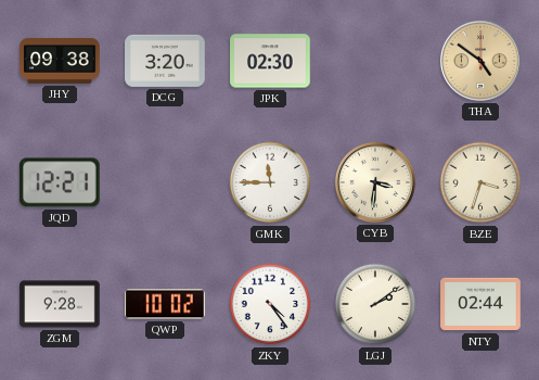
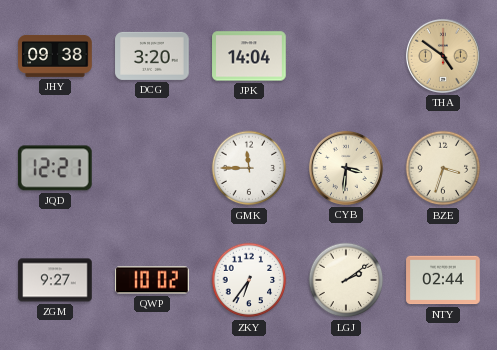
JPK: 02:30 -> 14:04 (249, 56)
ZGM: 9:28 -> 9:27 (55, 280)
ZKY: 4:24 -> 6:36 (249, 280)
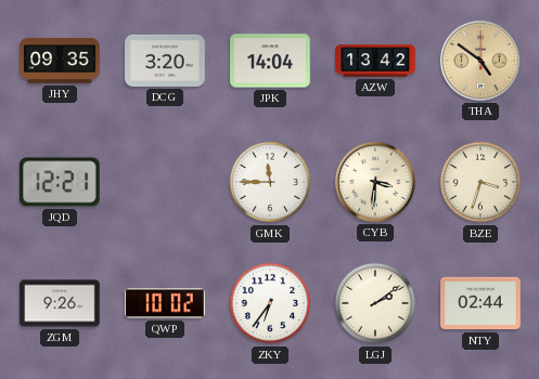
JHY: 09:38 -> 09:35 (60, 61)
AZW: none -> 13:42 (375, 61)
ZGM: 9:27 -> 9:26 (60, 303)
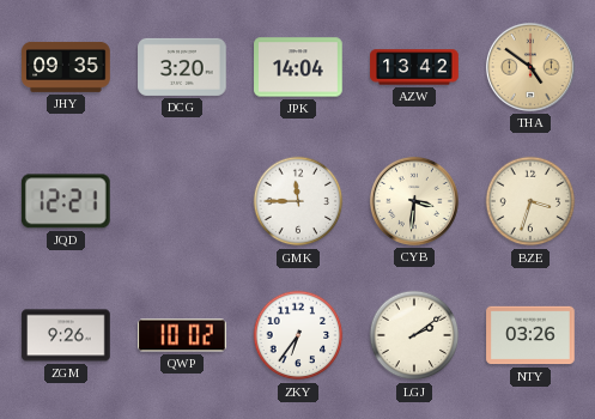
NTY: 02:44 -> 03:26 (530, 335)
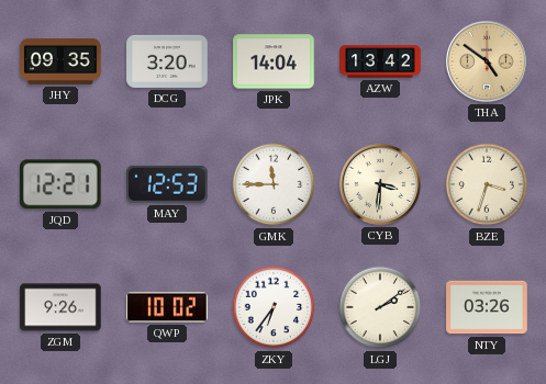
MAY: none -> 12:53 (168, 184)
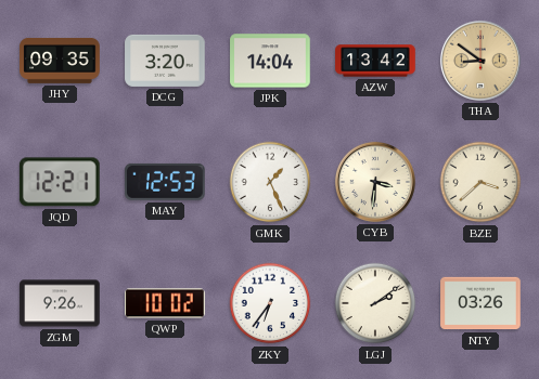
THA: 4:51 -> 8:51 (480, 61)
GMK: 11:45 -> 1:26 (270, 182)
BZE: 3:33 -> 3:38 (480, 182)
